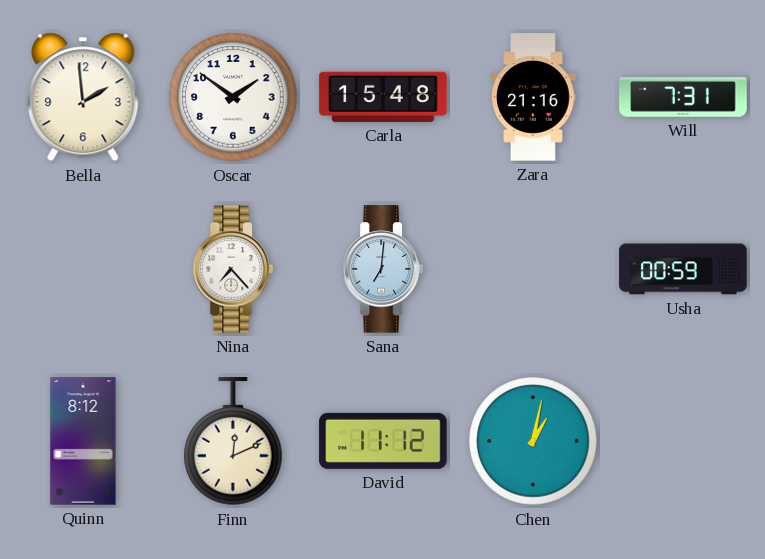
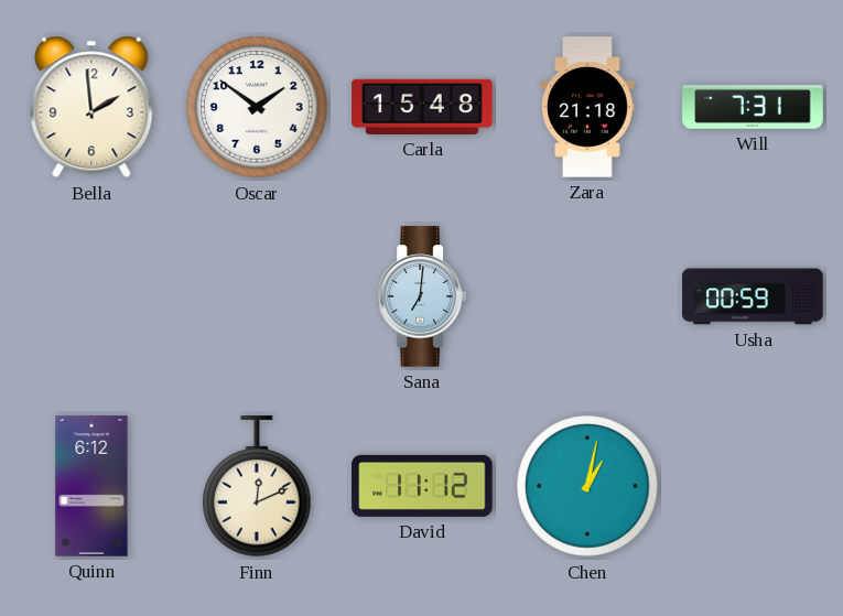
Zara: 21:16 -> 21:18 (587, 107)
Nina: 7:23 -> none (232, 269)
Quinn: 8:12 -> 6:12 (91, 486)
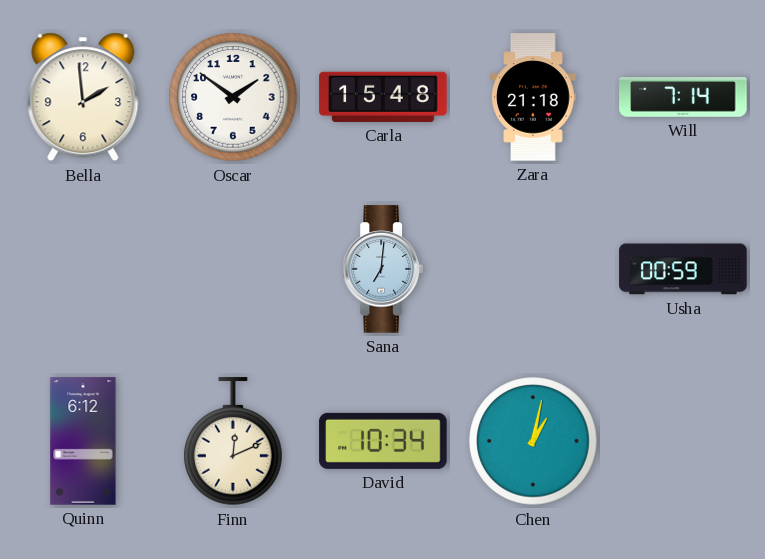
Will: 7:31 -> 7:14 (683, 97)
David: 11:12 -> 10:34 (383, 441)
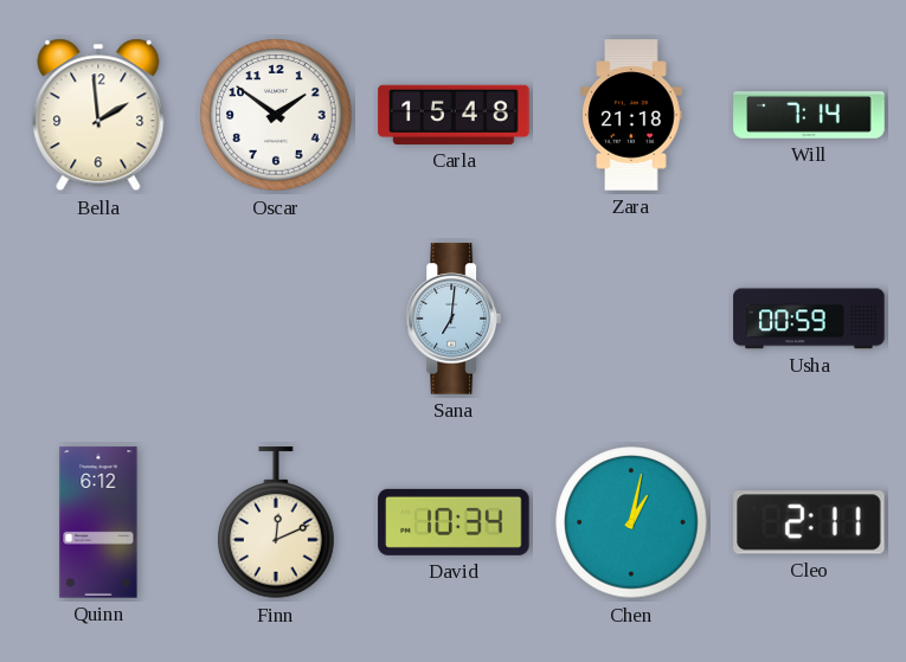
Cleo: none -> 2:11 (809, 522)
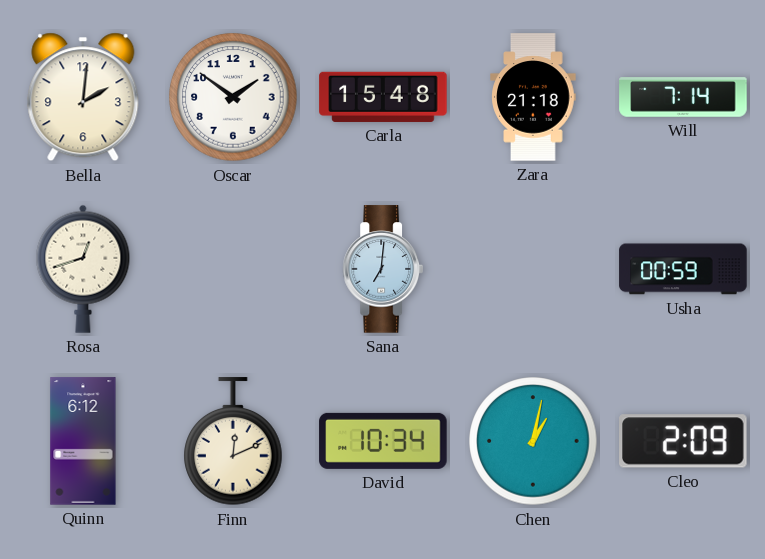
Bella: 1:59 -> 2:01 (83, 97)
Rosa: none -> 12:42 (83, 269)
Cleo: 2:11 -> 2:09 (683, 441)
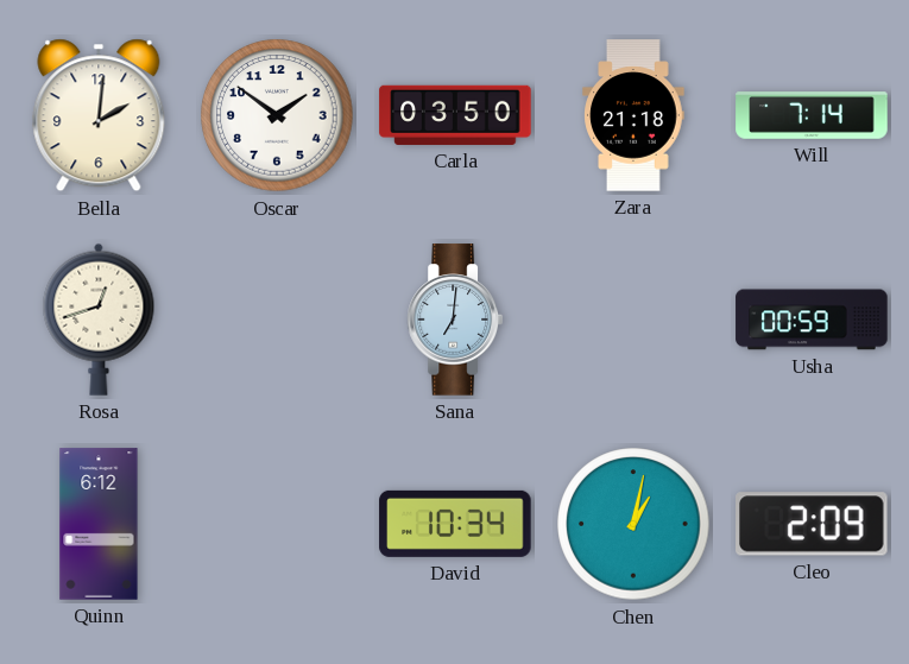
Carla: 15:48 -> 03:50 (455, 115)
Finn: 12:11 -> none (233, 442)
